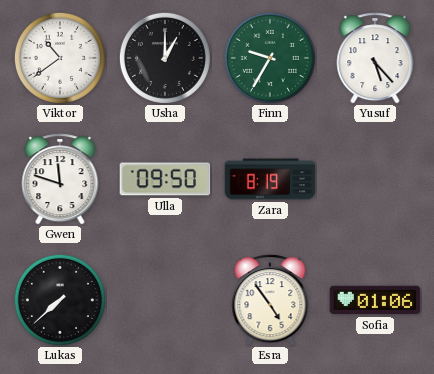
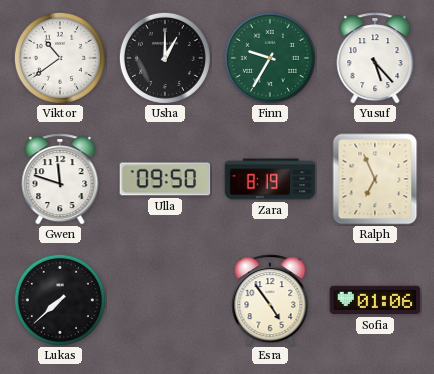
Ralph: none -> 6:56 (375, 179)
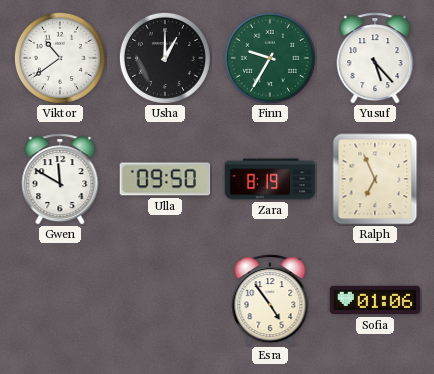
Gwen: 11:48 -> 11:50 (60, 179)
Lukas: 7:38 -> none (60, 300)
